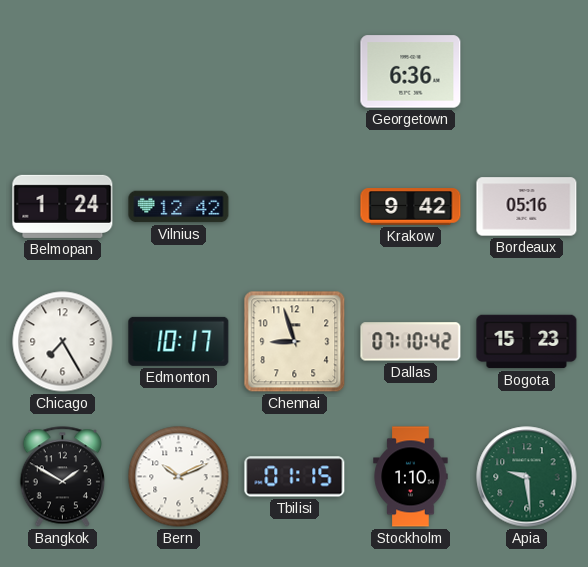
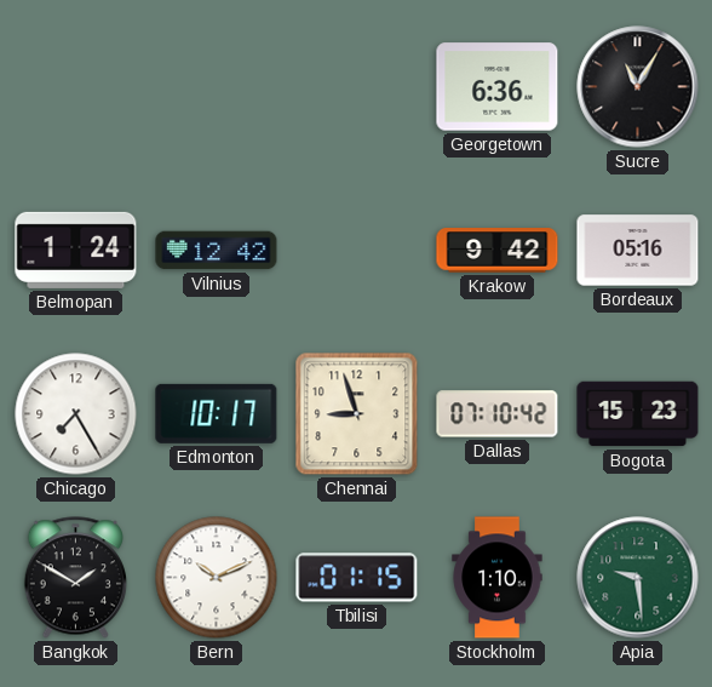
Sucre: none -> 11:05 (638, 87)
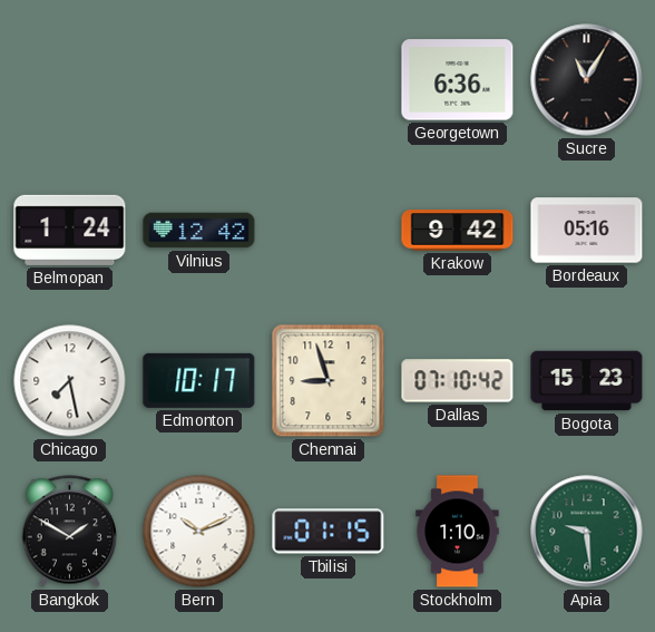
Chicago: 7:25 -> 7:28 (70, 381)
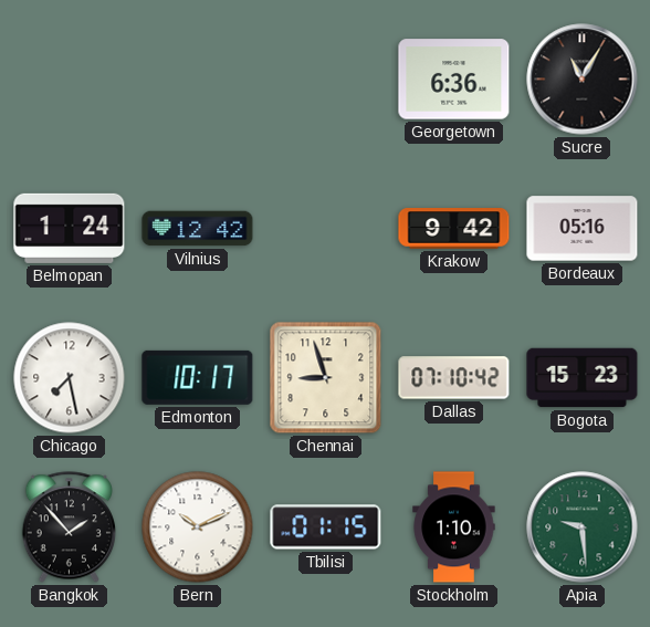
Bangkok: 1:50 -> 1:53 (69, 527)
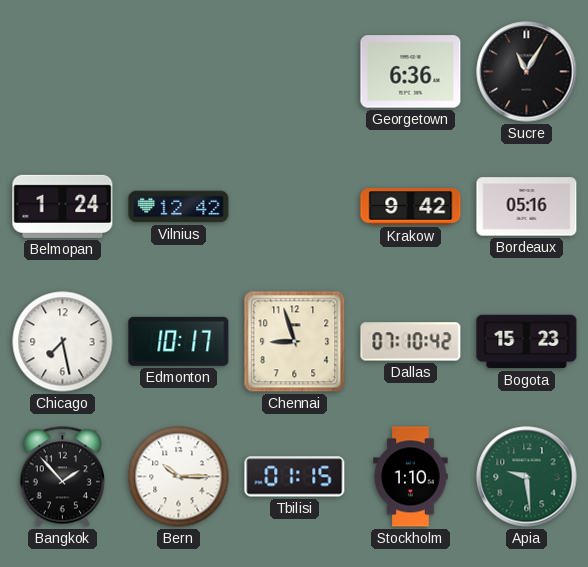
Bern: 10:11 -> 10:15 (179, 477)
